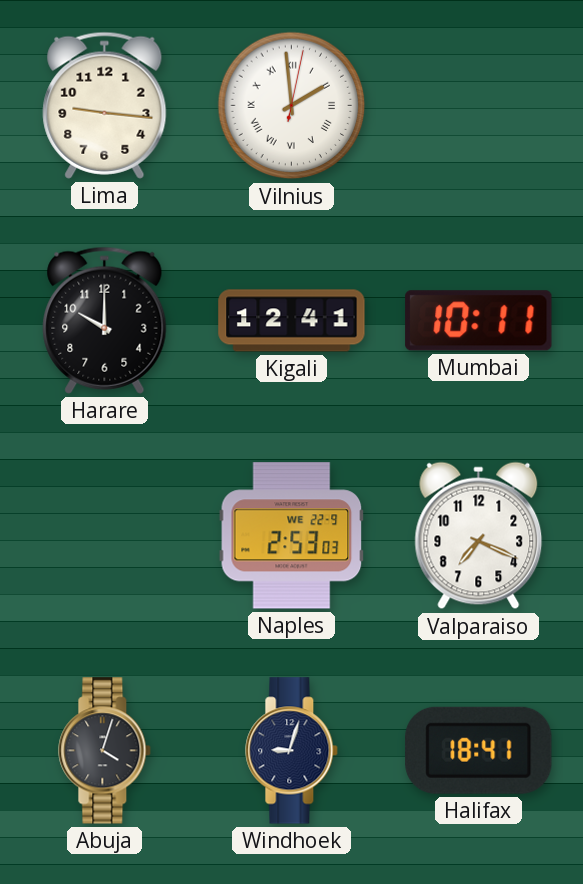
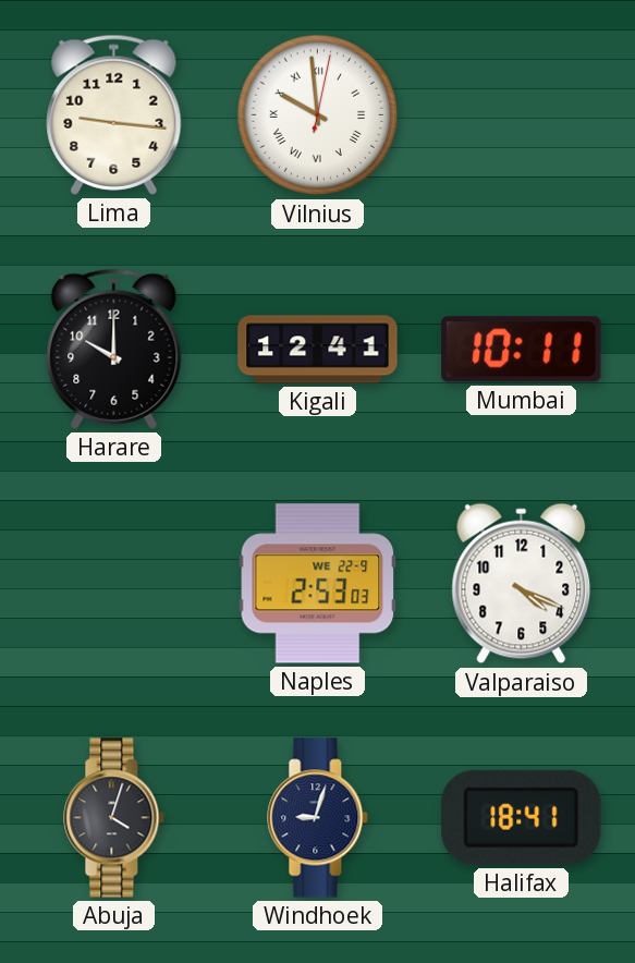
Vilnius: 1:59 -> 9:59 (318, 115)
Valparaiso: 7:19 -> 4:19 (522, 584)
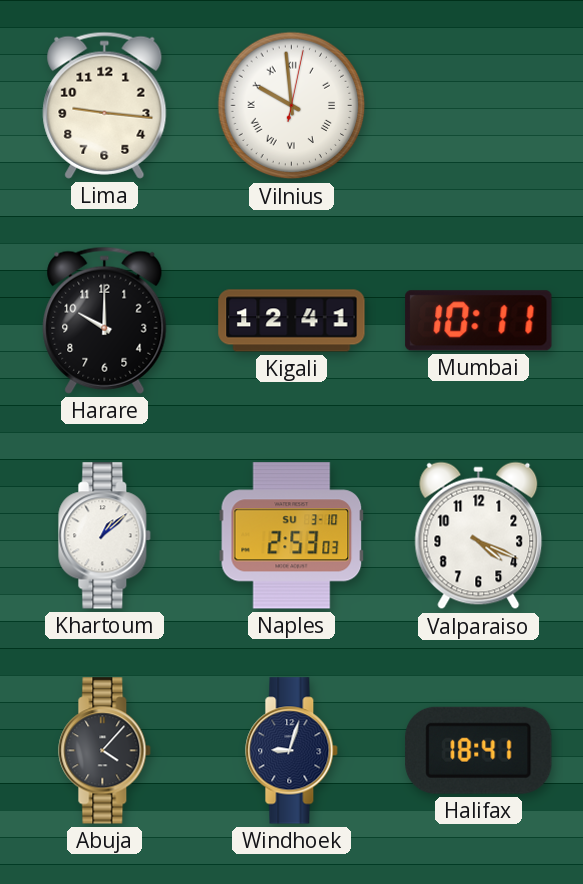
Khartoum: none -> 1:08 (105, 536)
Naples date: WE 22-9 -> SU 3-10 (292, 536)
Abuja: 4:03 -> 4:07 (105, 751)
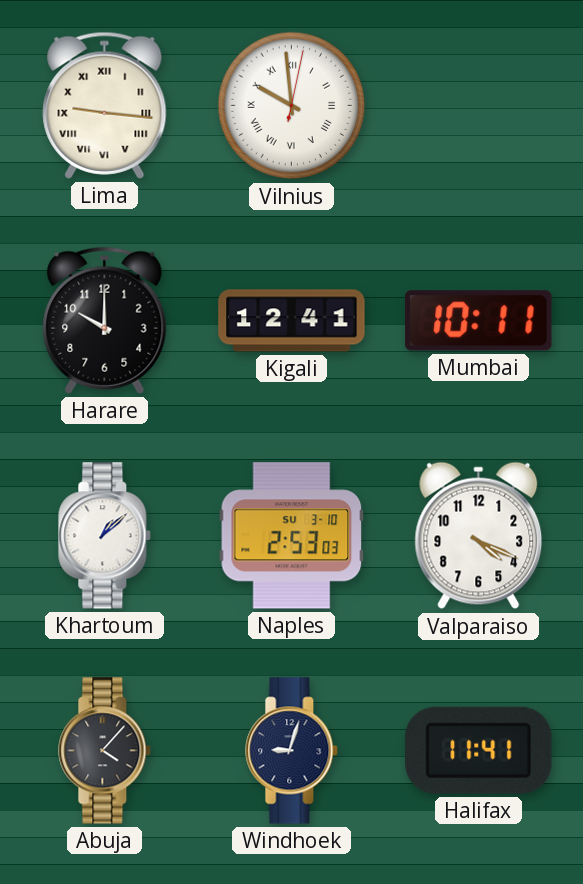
Lima numerals: Arabic -> Roman (105, 105)
Halifax: 18:41 -> 11:41 (479, 750)
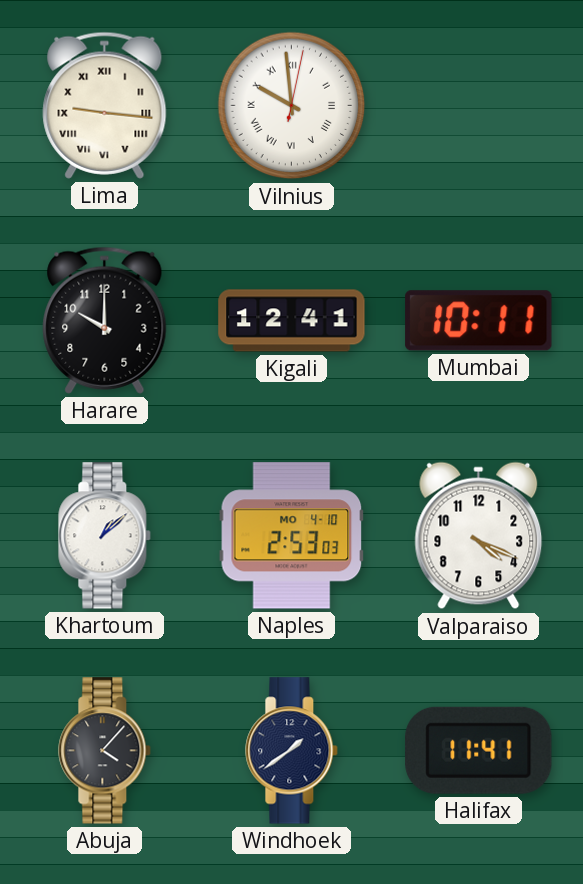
Naples date: SU 3-10 -> MO 4-10 (292, 536)
Windhoek: 9:03 -> 1:39 (292, 751)
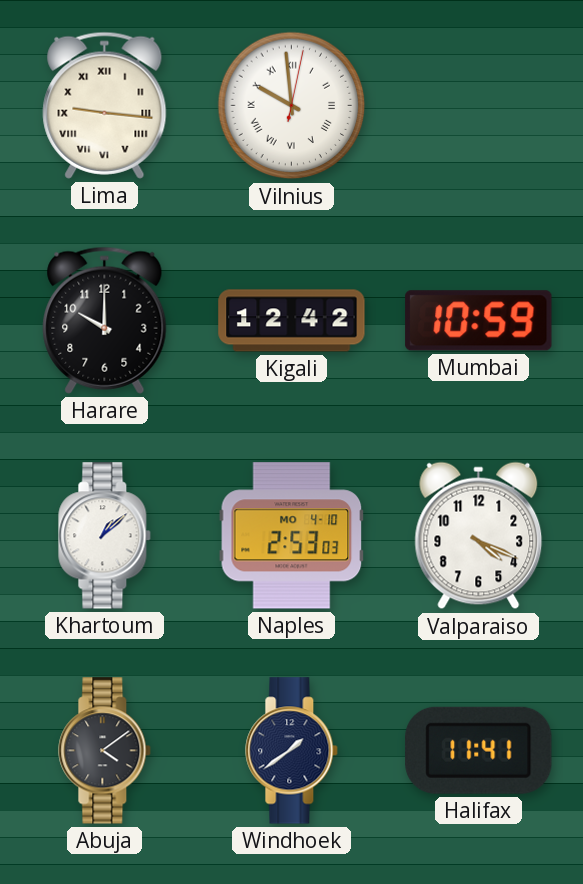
Kigali: 12:41 -> 12:42 (292, 321)
Mumbai: 10:11 -> 10:59 (479, 321)
Abuja: 4:07 -> 4:09 (105, 751)
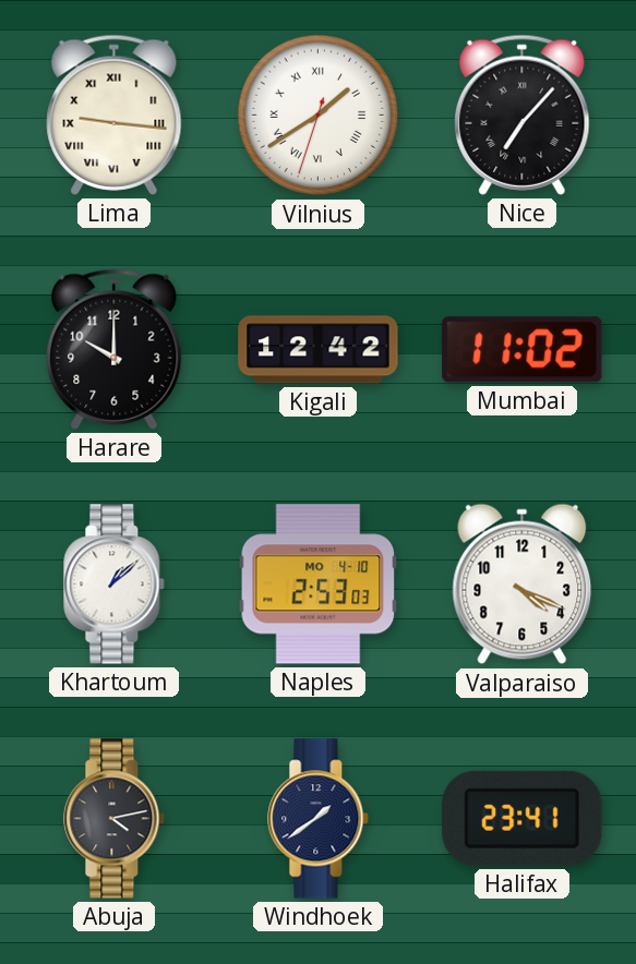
Vilnius: 9:59 -> 1:39 (319, 116)
Nice: none -> 7:07 (523, 115)
Mumbai: 10:59 -> 11:02 (523, 350)
Abuja: 4:09 -> 4:13 (115, 819)
Halifax: 11:41 -> 23:41 (523, 818)
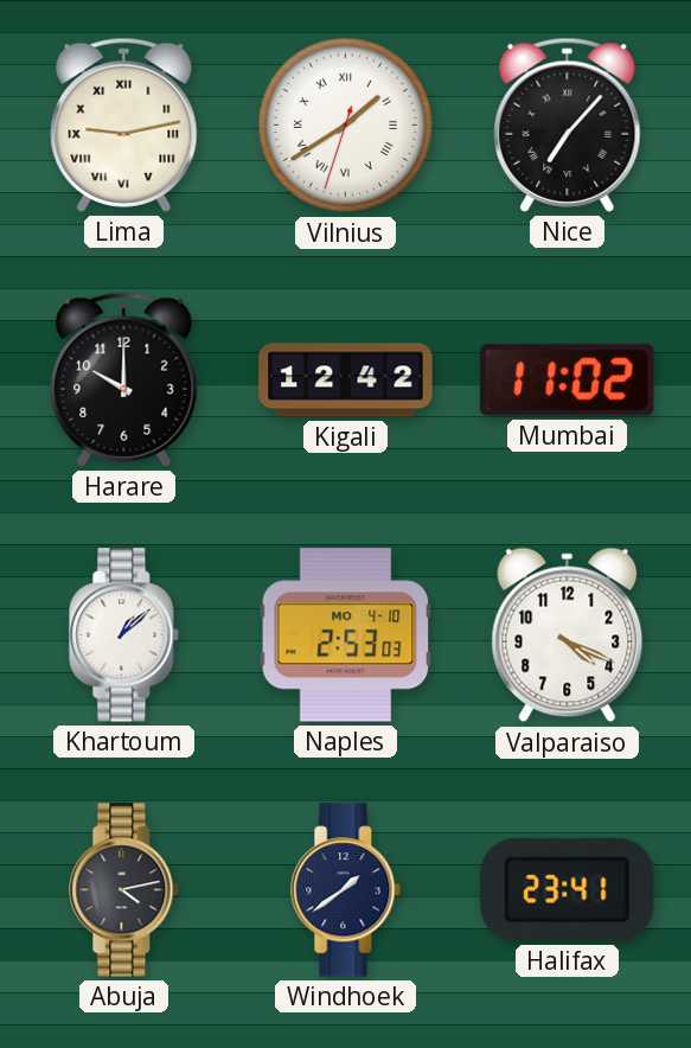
Lima: 9:16 -> 9:13 (124, 124)
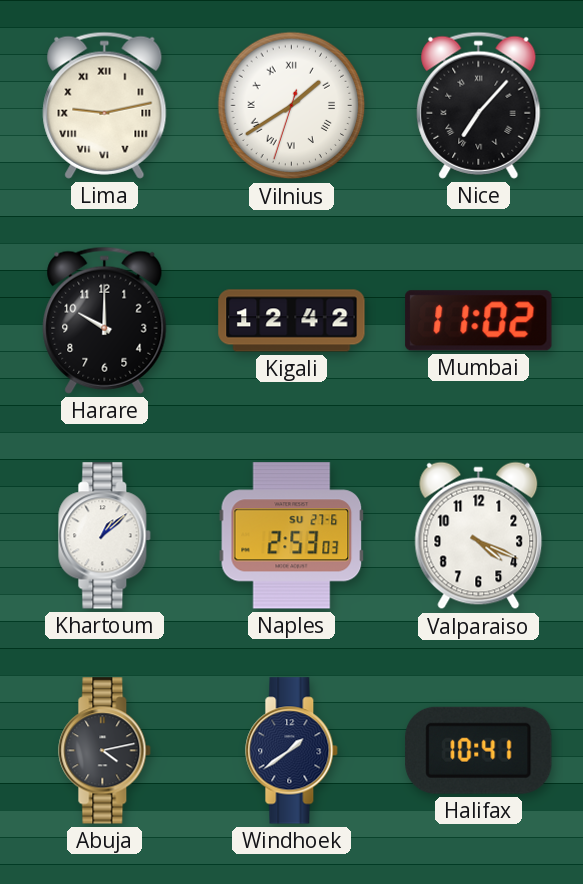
Naples date: MO 4-10 -> SU 27-6 (292, 536)
Halifax: 23:41 -> 10:41 (479, 750)
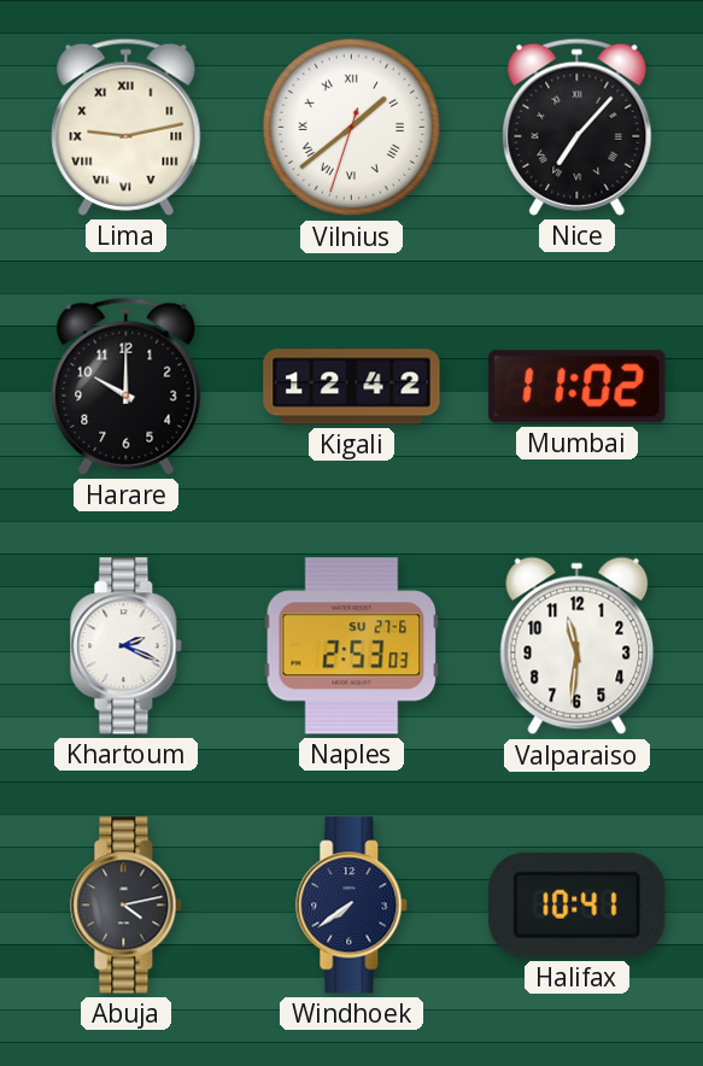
Vilnius: 1:39 -> 1:38 (352, 128)
Khartoum: 1:08 -> 2:19 (127, 646)
Valparaiso: 4:19 -> 11:31 (578, 646)
Windhoek: 1:39 -> 7:39 (352, 906)
